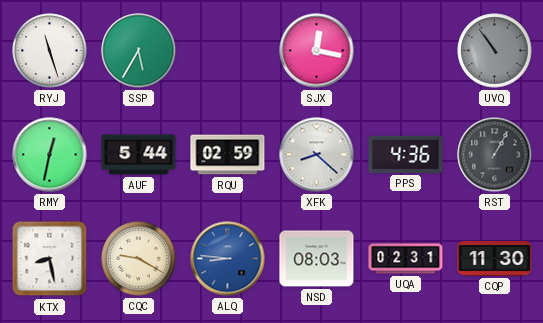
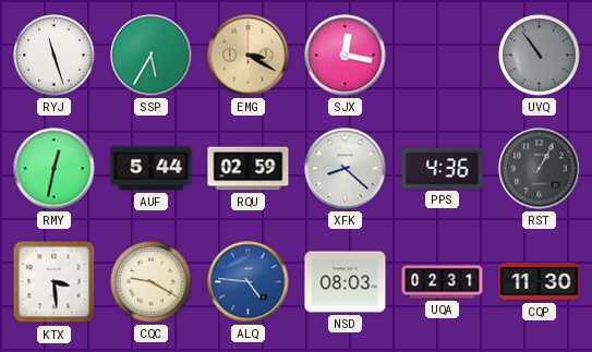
EMG: none -> 3:20 (249, 56)
KTX: 8:28 -> 3:29 (55, 282)
ALQ: 8:46 -> 4:46 (249, 282)
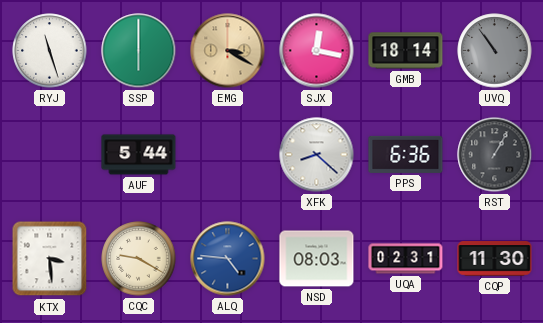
SSP: 5:35 -> 6:00 (139, 51)
GMB: none -> 18:14 (406, 51)
RMY: 12:32 -> none (55, 169)
RQU: 02:59 -> none (249, 169)
PPS: 4:36 -> 6:36 (406, 154)
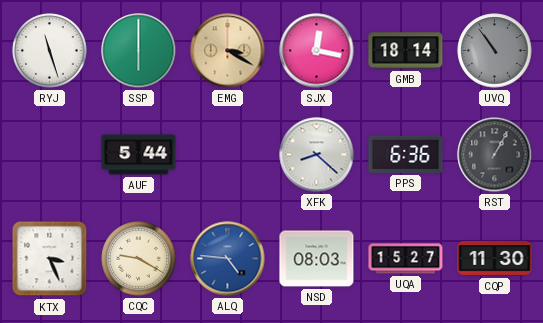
KTX: 3:29 -> 3:26 (50, 259)
UQA: 02:31 -> 15:27 (406, 259)
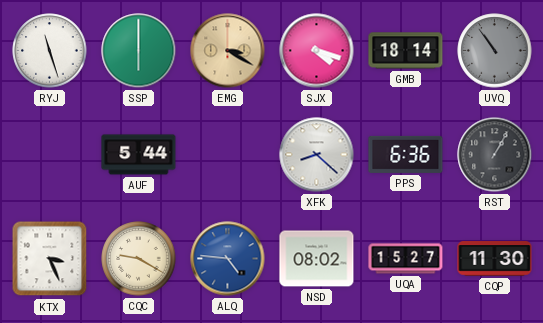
SJX: 12:17 -> 4:18 (317, 51)
NSD: 08:03 -> 08:02 (317, 259)
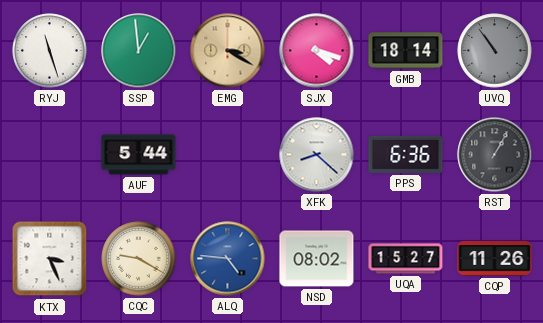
SSP: 6:00 -> 12:59 (139, 51)
CQP: 11:30 -> 11:26 (495, 259)
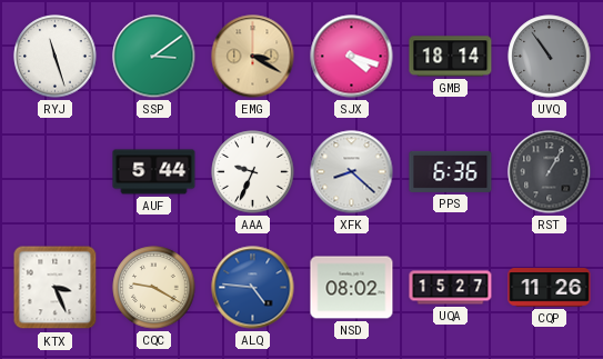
SSP: 12:59 -> 3:09 (154, 57)
AAA: none -> 9:34 (253, 172)
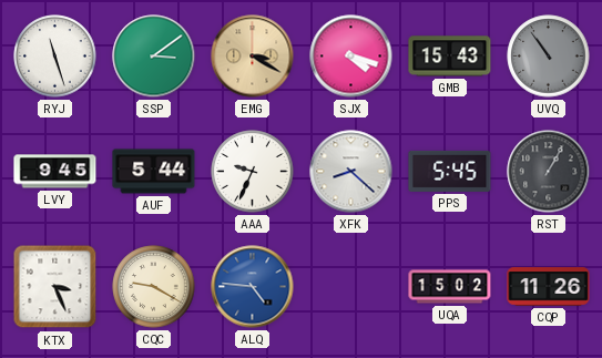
GMB: 18:14 -> 15:43 (450, 57)
LVY: none -> 9:45 (55, 172)
PPS: 6:36 -> 5:45 (450, 171)
NSD: 08:02 -> none (352, 288)
UQA: 15:27 -> 15:02 (450, 287)
